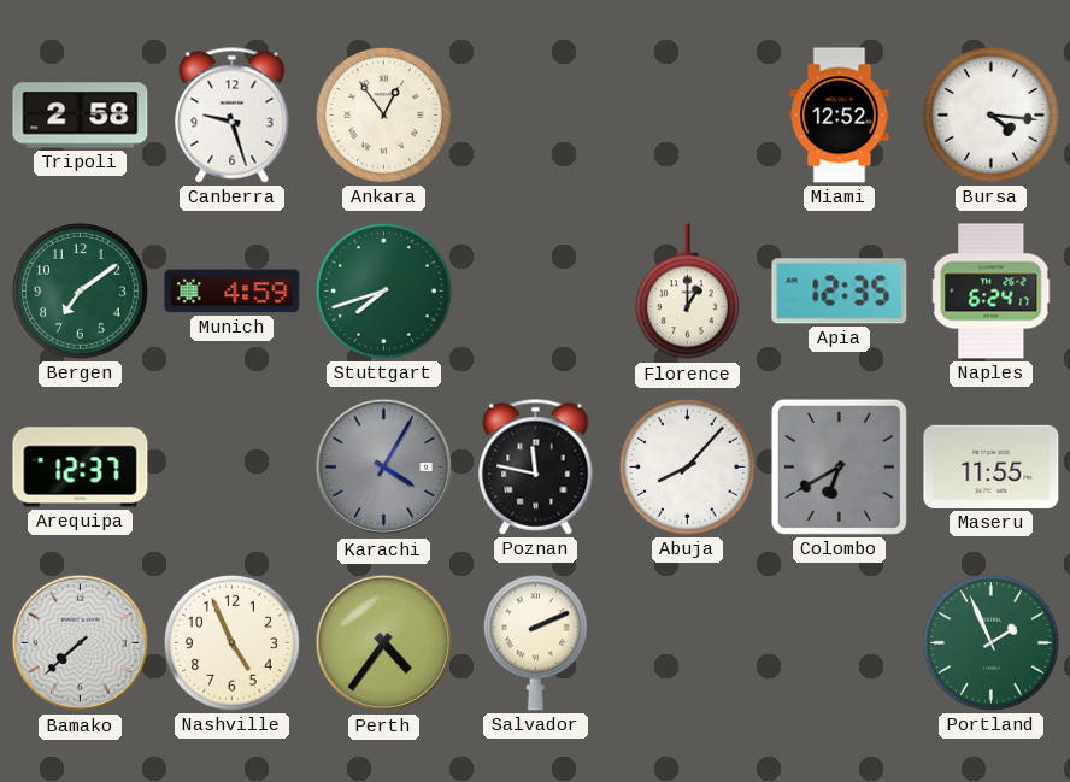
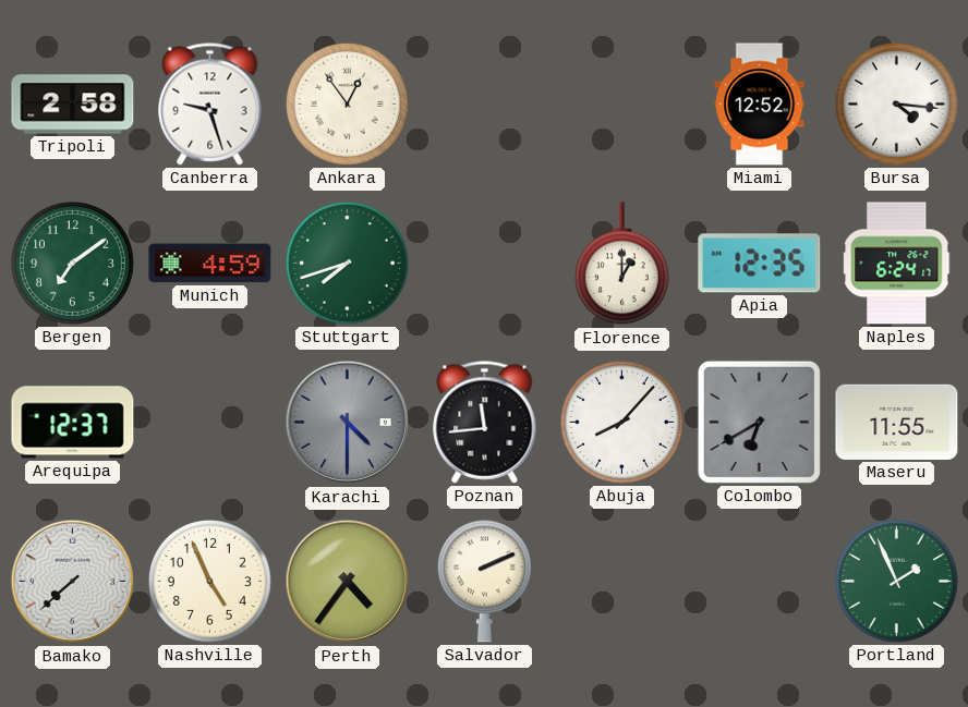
Karachi: 4:05 -> 4:30 (348, 423)
Poznan: 11:47 -> 11:44 (485, 423)
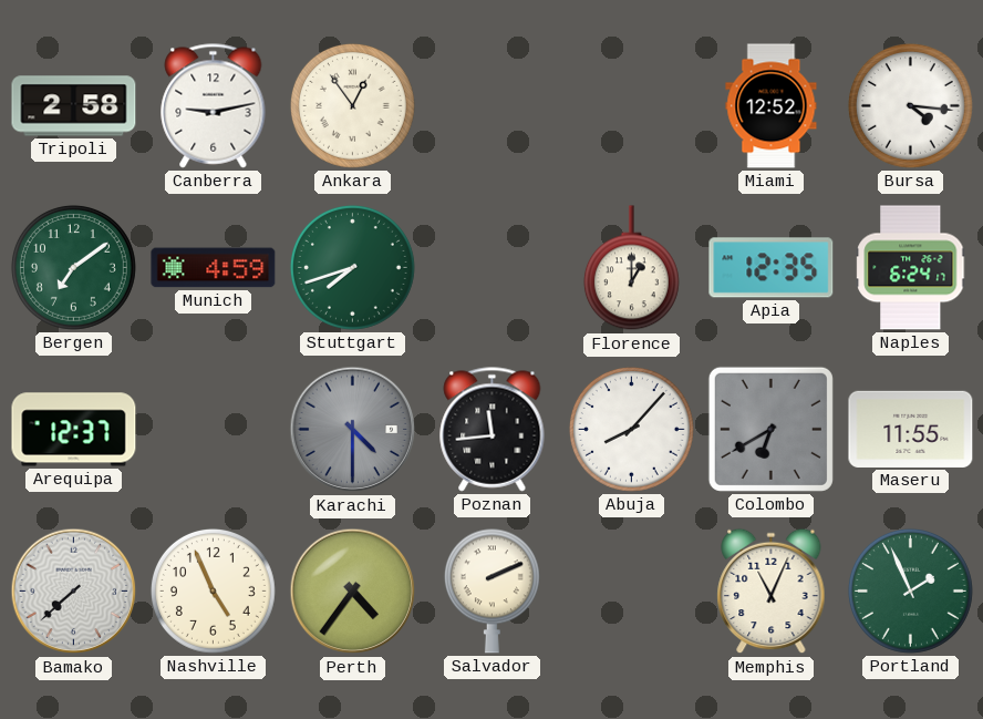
Canberra: 9:27 -> 9:13 (214, 106)
Memphis: none -> 11:04 (772, 592)
